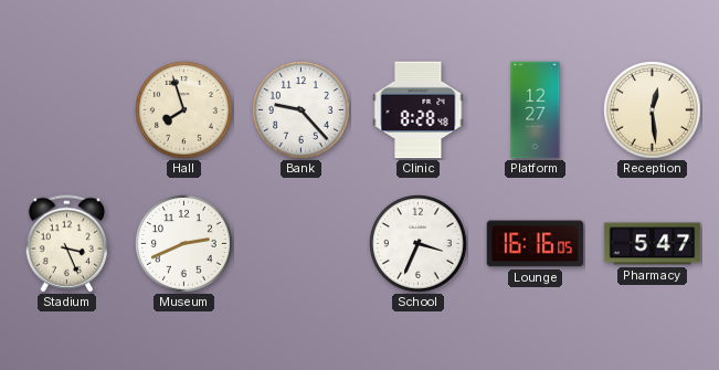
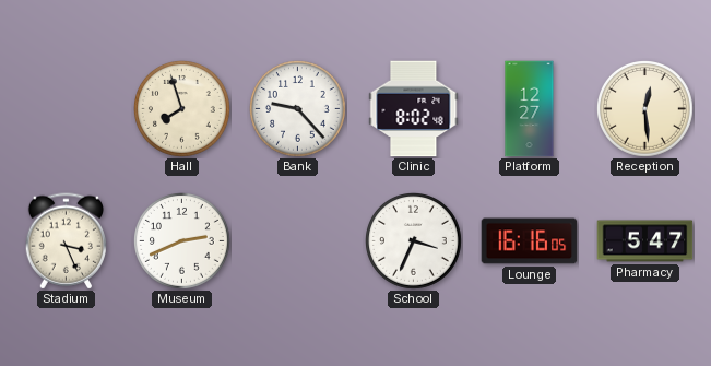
Clinic: 8:28 -> 8:02 (414, 109)
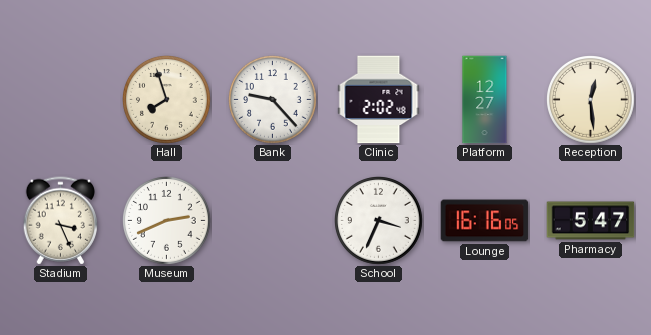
Clinic: 8:02 -> 2:02 (379, 100)
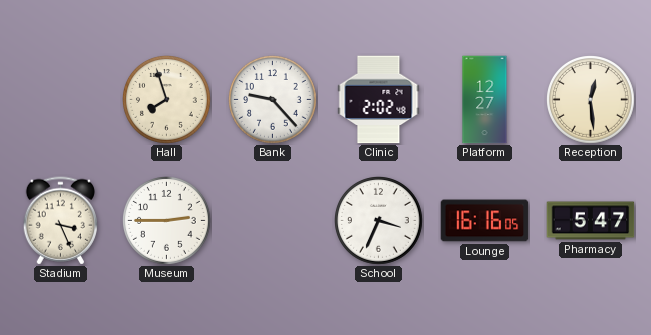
Museum: 2:41 -> 2:45 (167, 221)
